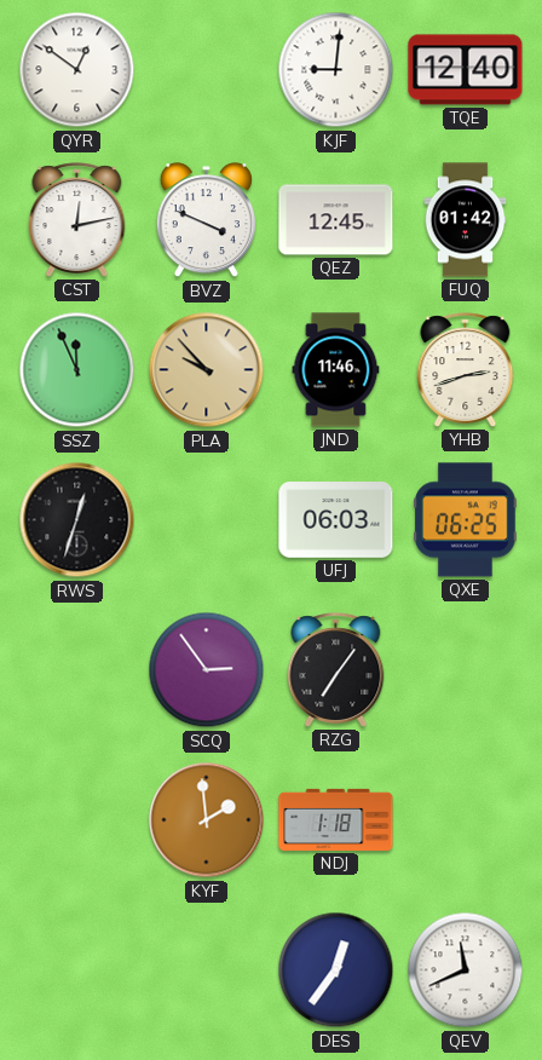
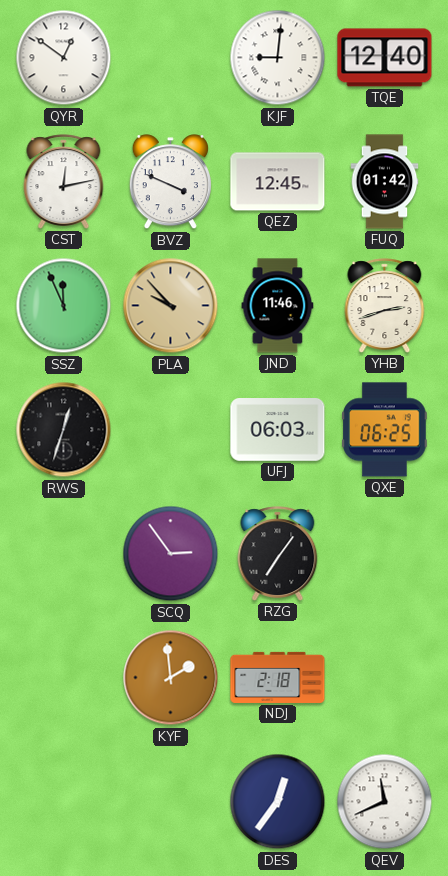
NDJ: 1:18 -> 2:18 (278, 677)
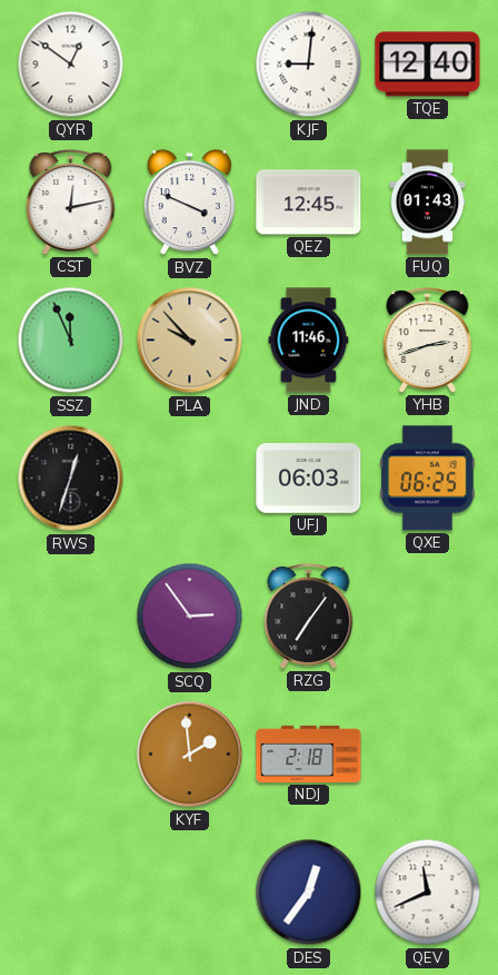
FUQ: 01:42 -> 01:43 (428, 203)
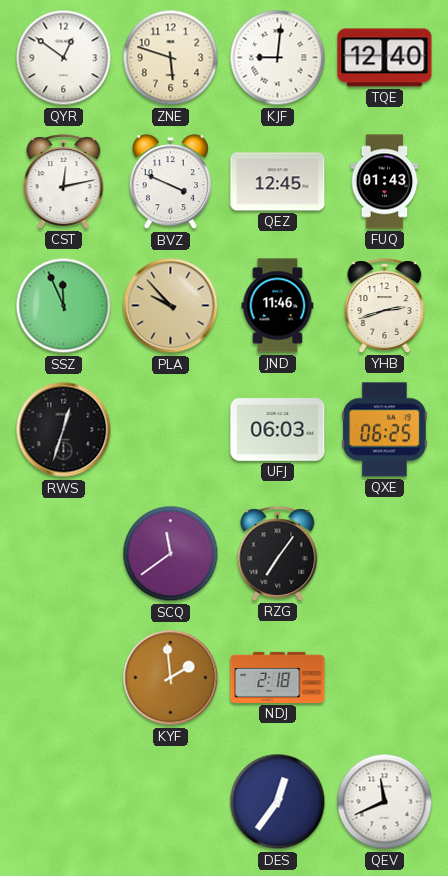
ZNE: none -> 5:48 (171, 58)
SCQ: 2:54 -> 11:39 (171, 554)
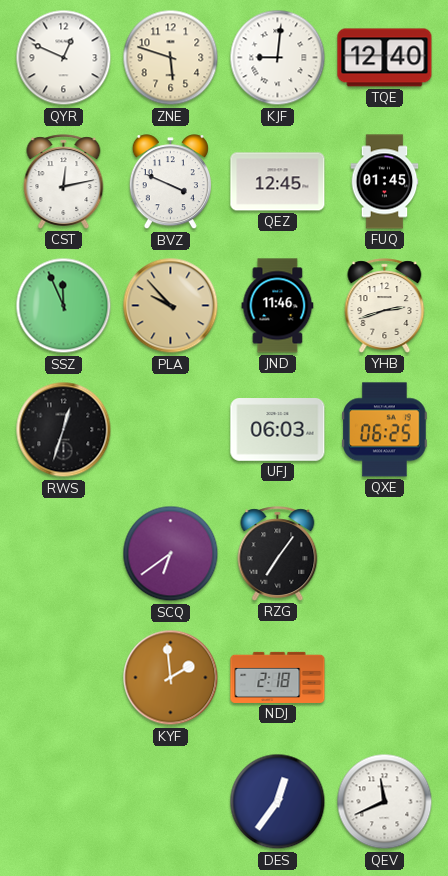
QYR: 12:51 -> 12:49 (64, 58)
FUQ: 01:43 -> 01:45 (385, 182)
SCQ: 11:39 -> 6:39 (171, 554)
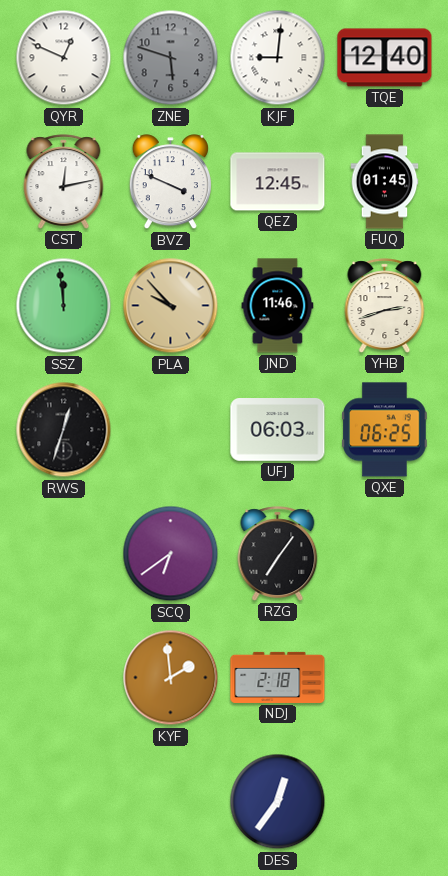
ZNE dial: cream -> grey (171, 58)
SSZ: 11:56 -> 11:59 (64, 306)
QEV: 11:41 -> none (385, 802)
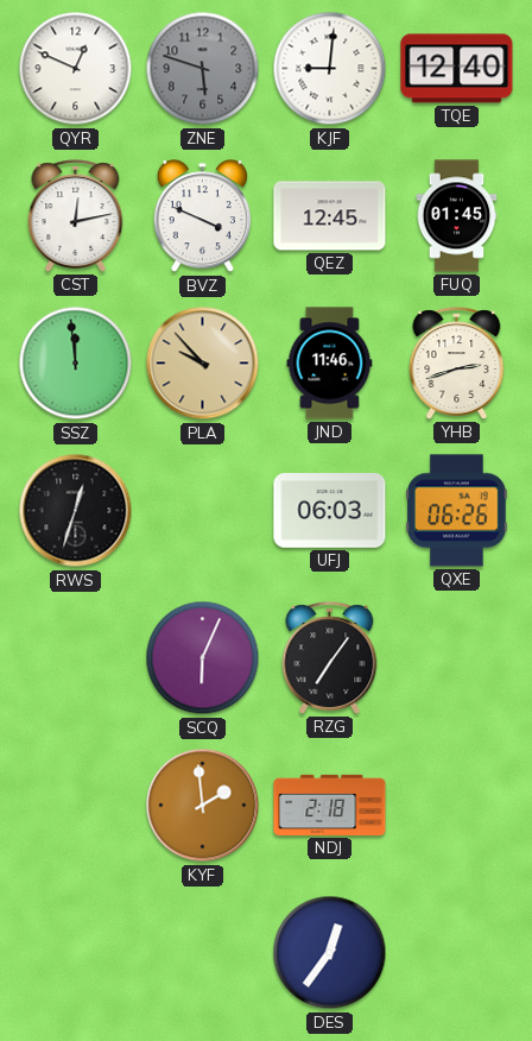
QXE: 06:25 -> 06:26 (457, 511)
SCQ: 6:39 -> 6:04 (203, 658)
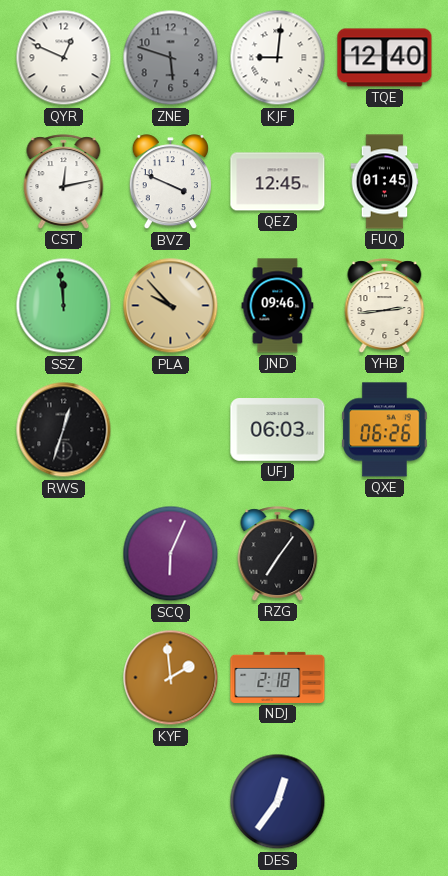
JND: 11:46 -> 09:46 (278, 306)
YHB: 2:42 -> 2:44 (385, 306)
